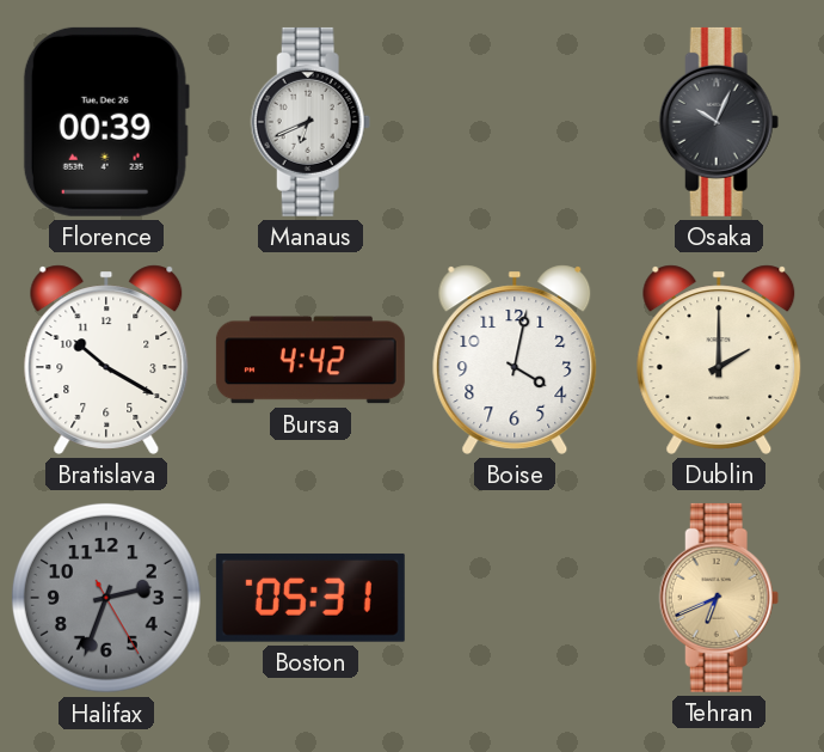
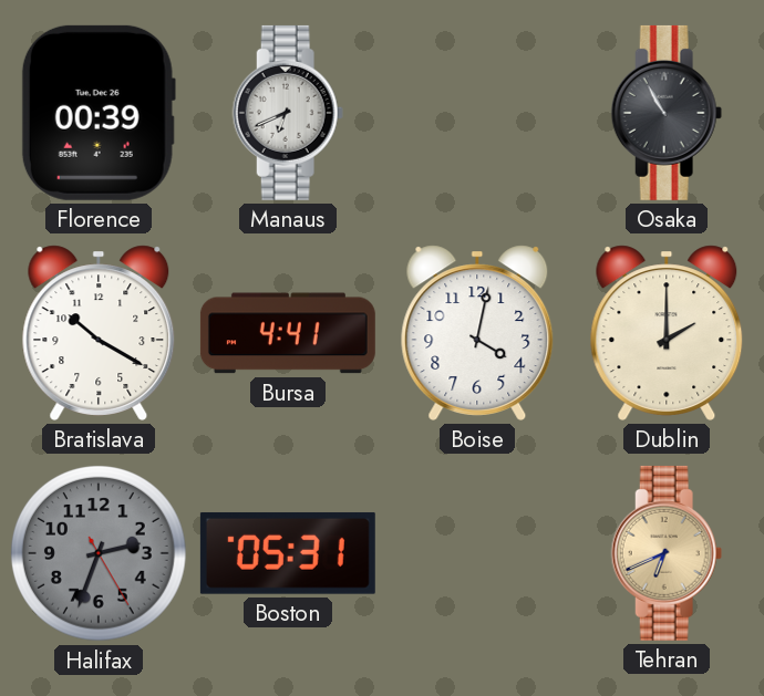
Osaka: 10:04 -> 10:55 (667, 113)
Bursa: 4:42 -> 4:41 (288, 333)
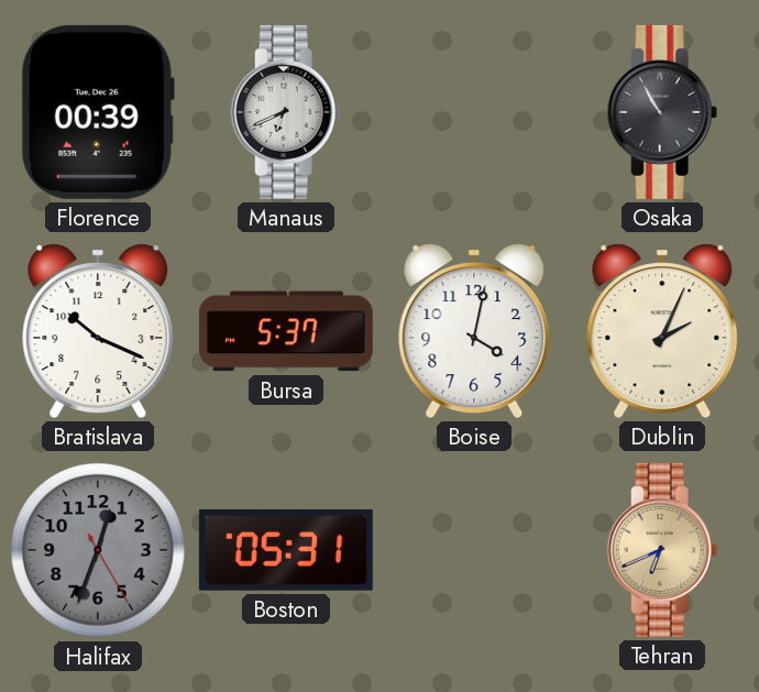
Bratislava: 10:20 -> 10:19 (98, 331)
Bursa: 4:41 -> 5:37 (286, 331)
Dublin: 2:00 -> 2:04 (662, 331)
Halifax: 2:33 -> 12:33 (98, 550)
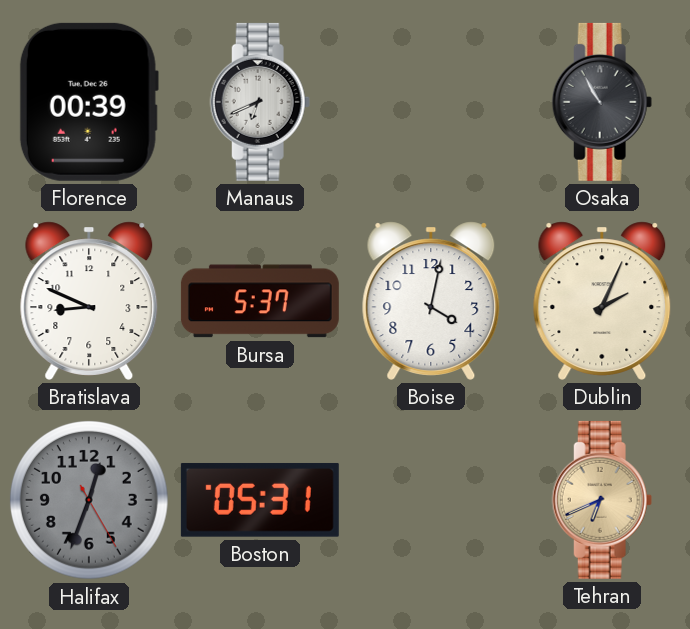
Bratislava: 10:19 -> 8:49 (89, 301)
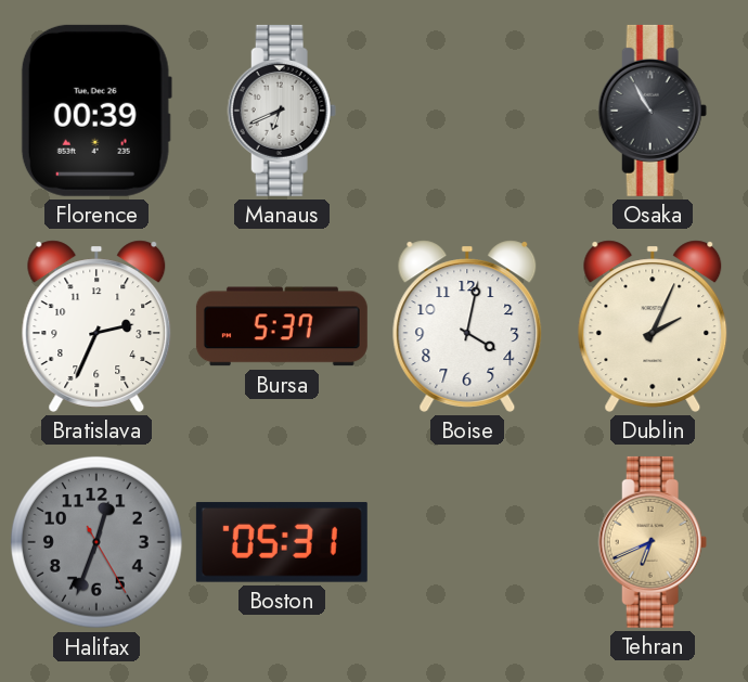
Bratislava: 8:49 -> 2:34 (96, 326)
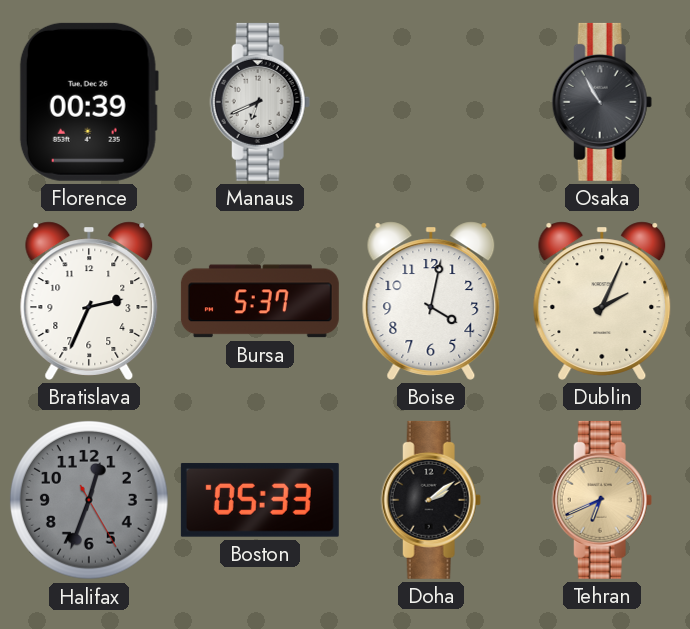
Boston: 05:31 -> 05:33 (260, 500)
Doha: none -> 2:09 (431, 500)
